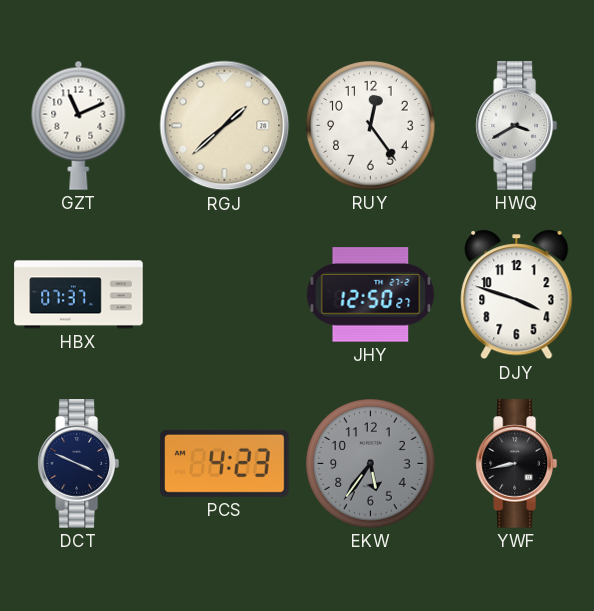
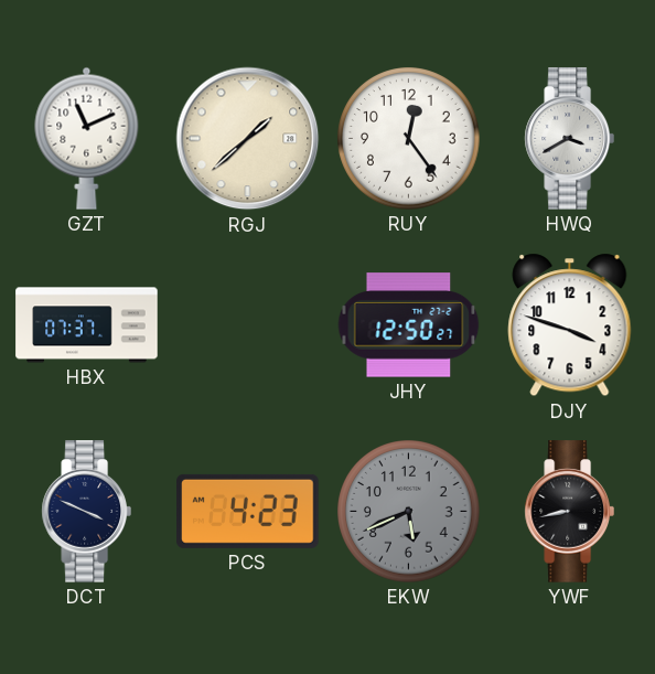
EKW: 5:36 -> 5:41 (409, 512)
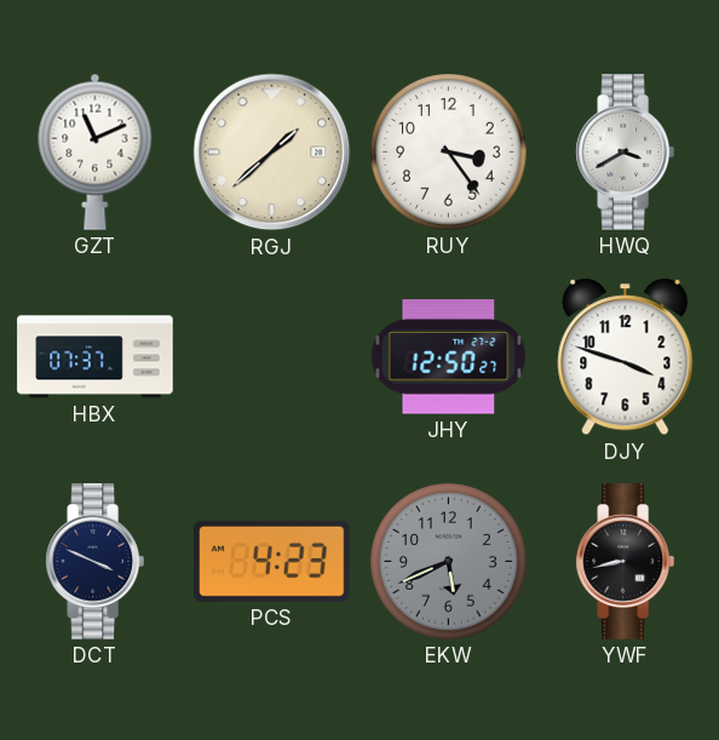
RUY: 12:24 -> 3:24 (449, 153)
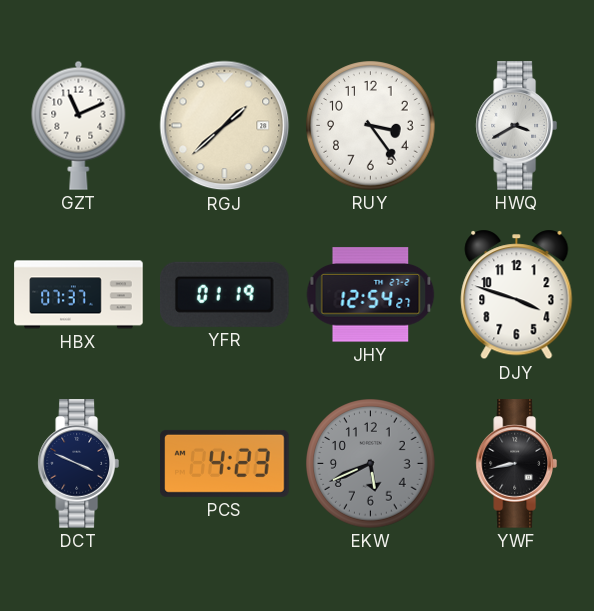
YFR: none -> 01:19 (225, 294)
JHY: 12:50 -> 12:54 (371, 295)
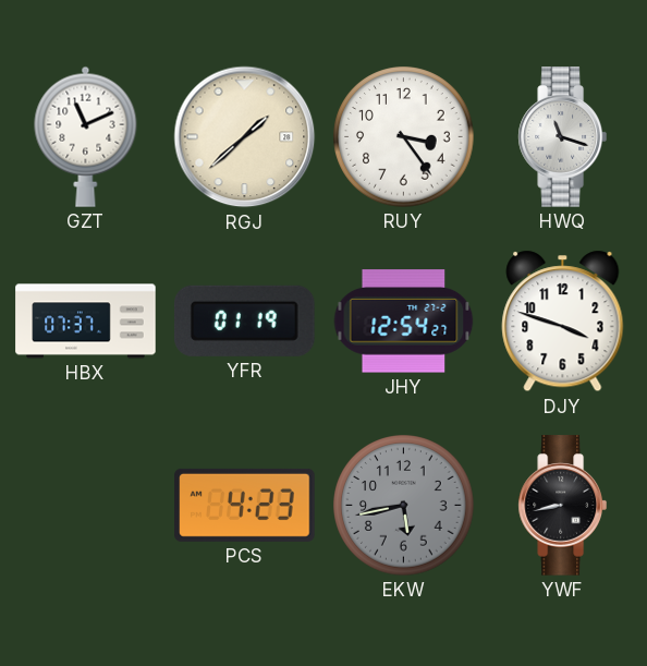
HWQ: 3:40 -> 11:18 (562, 137)
DCT: 3:49 -> none (78, 464)
EKW: 5:41 -> 5:43 (404, 506)
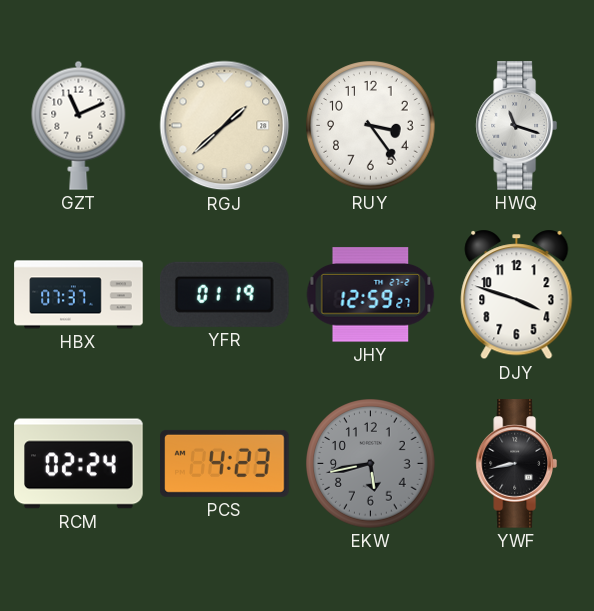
JHY: 12:54 -> 12:59 (371, 295)
RCM: none -> 02:24 (79, 464)
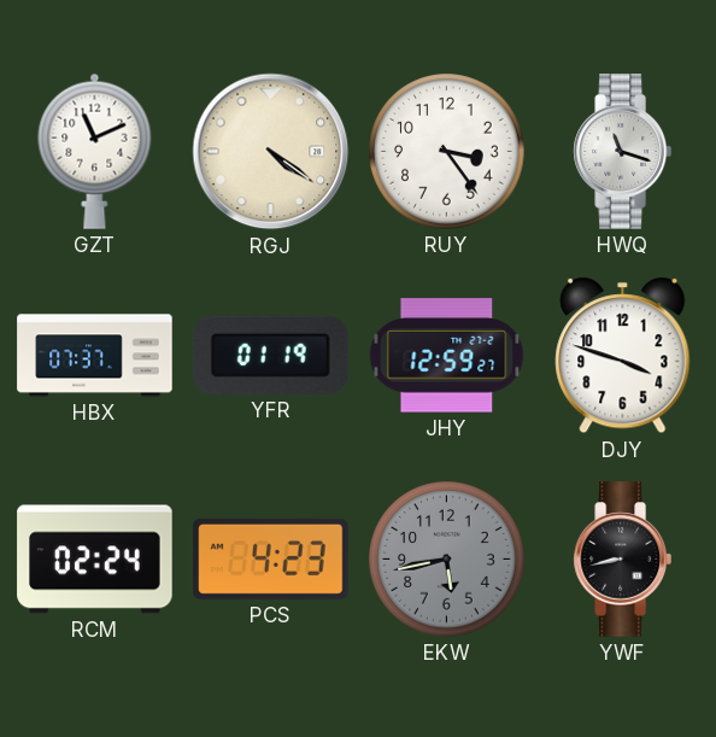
RGJ: 1:38 -> 4:21 (271, 152)
